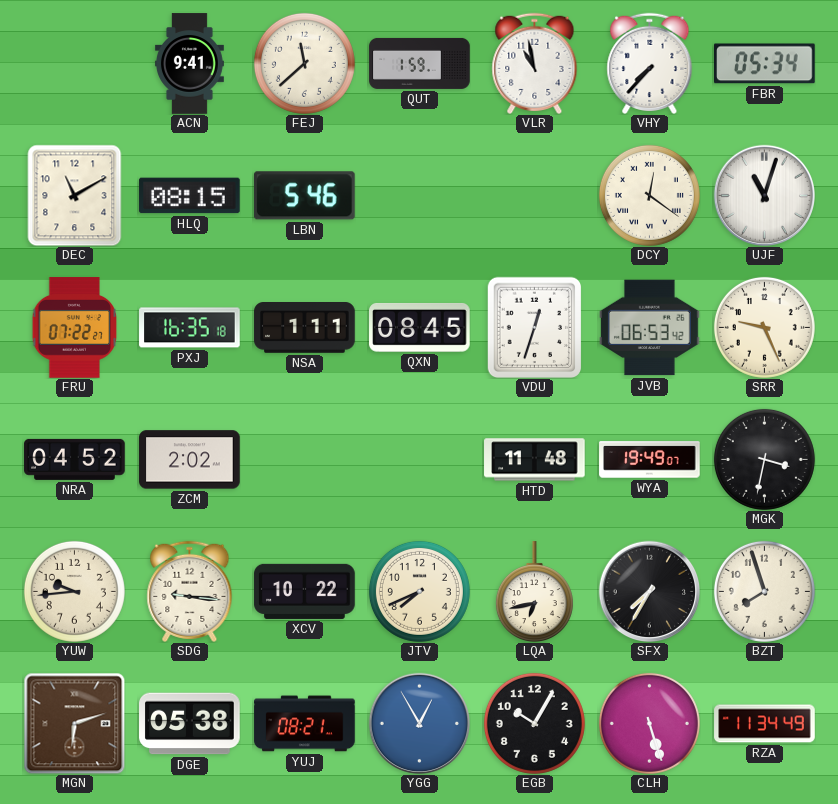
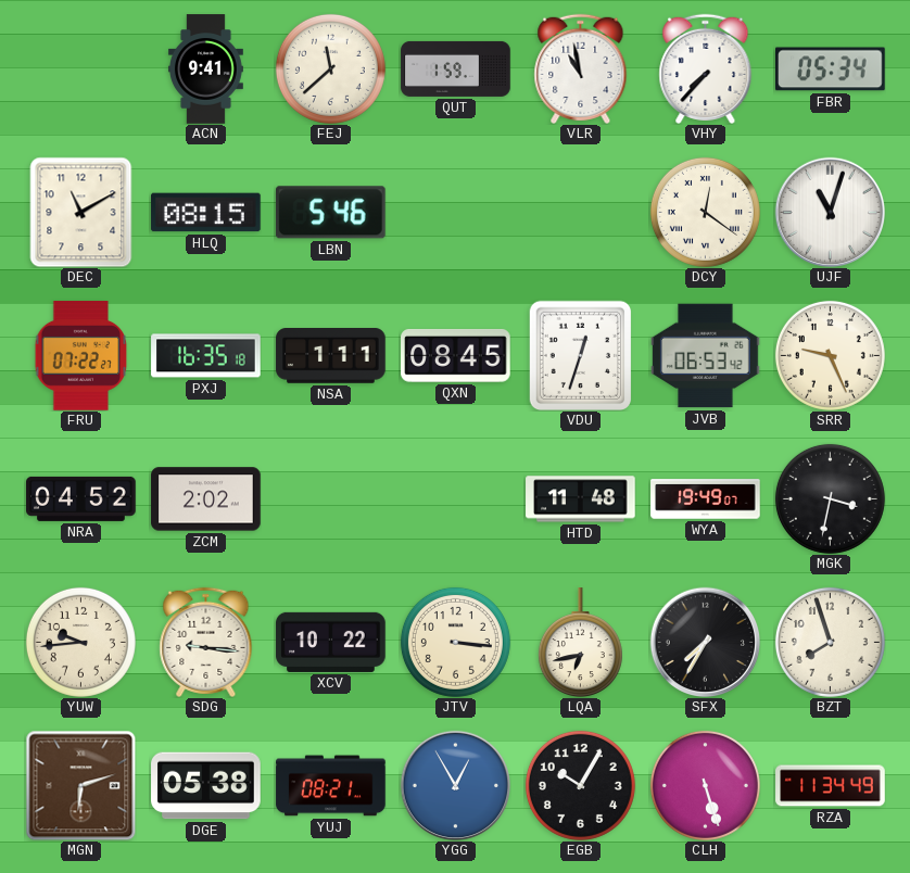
JTV: 7:41 -> 3:16 (455, 642)
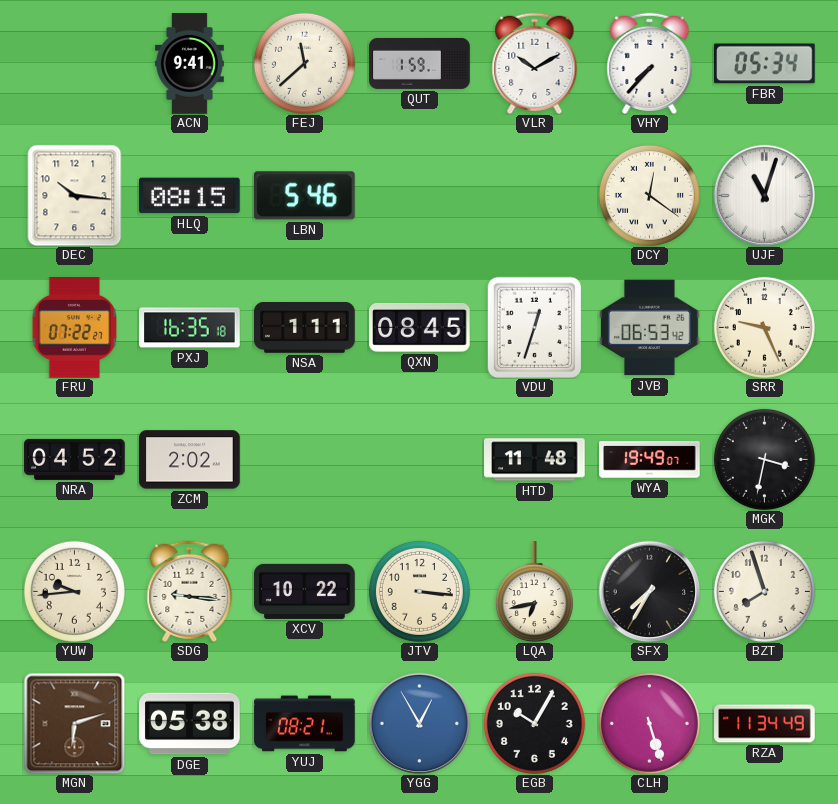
VLR: 10:58 -> 10:10 (535, 63)
DEC: 11:10 -> 10:16 (75, 195)
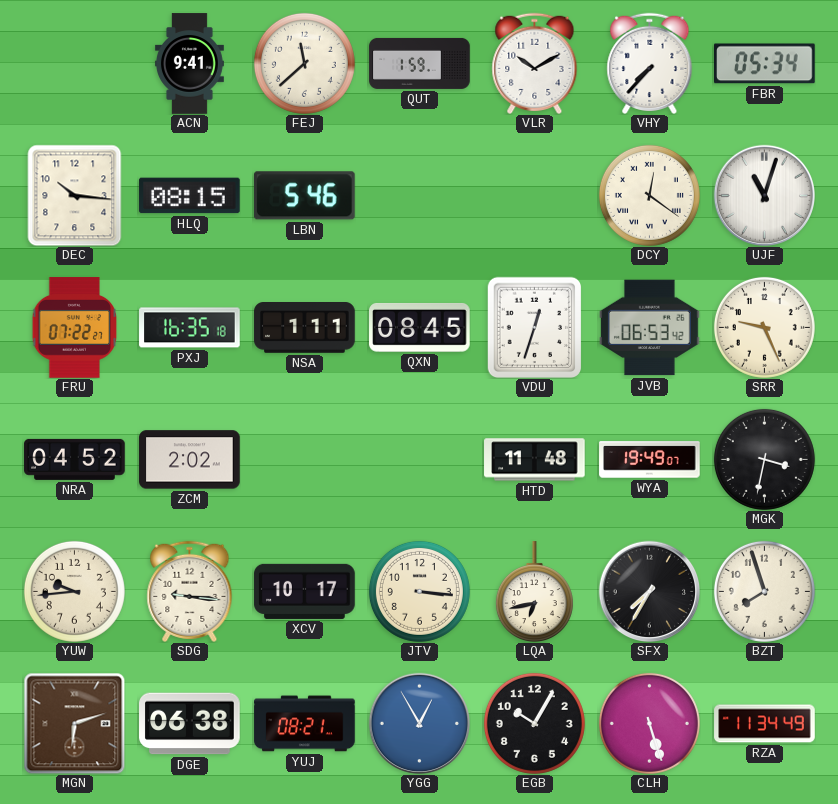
XCV: 10:22 -> 10:17 (305, 591)
DGE: 05:38 -> 06:38 (190, 724)
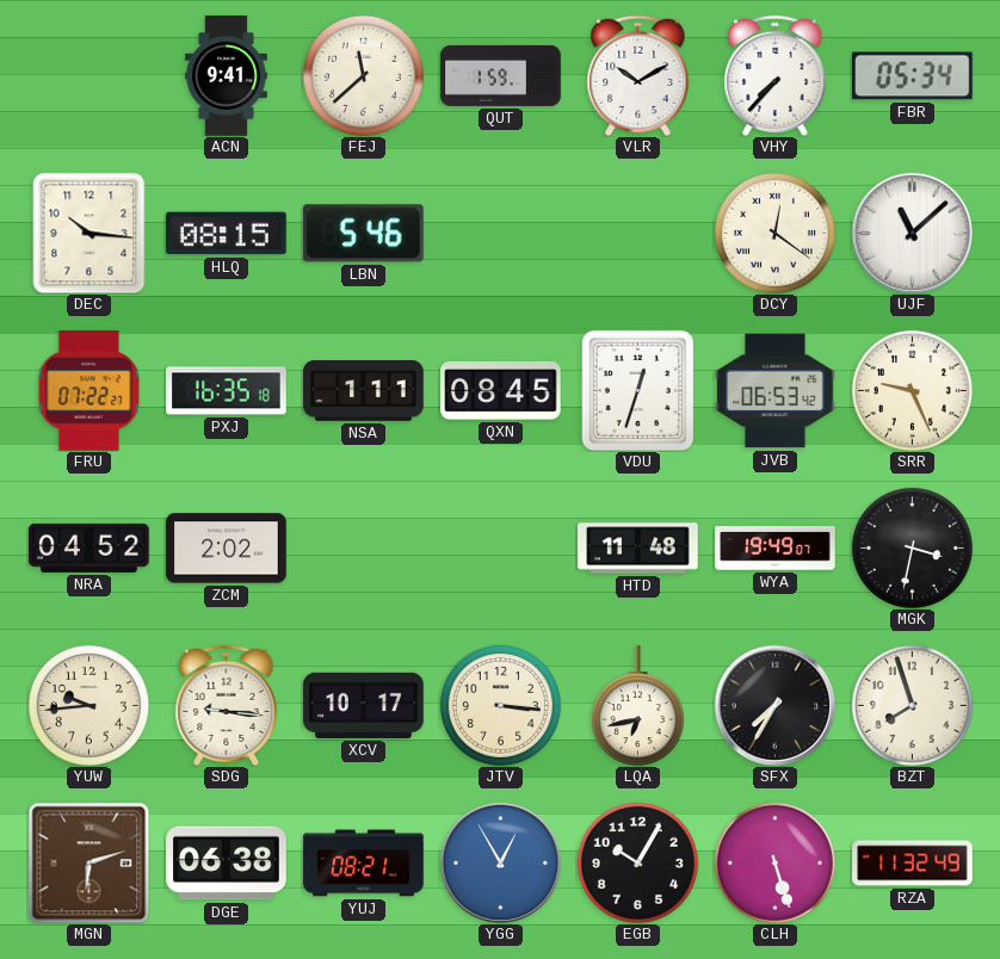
UJF: 11:03 -> 11:08 (912, 233)
RZA: 11:34 -> 11:32 (913, 864)
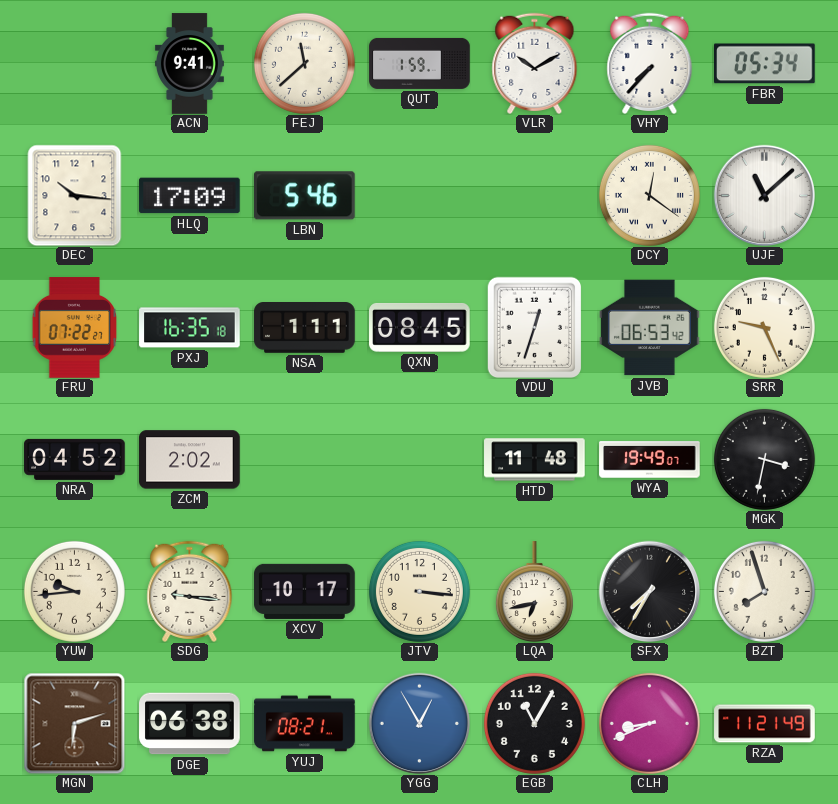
HLQ: 08:15 -> 17:09 (190, 196)
EGB: 10:05 -> 11:05 (534, 723)
CLH: 5:27 -> 8:41 (649, 723)
RZA: 11:32 -> 11:21 (765, 724)
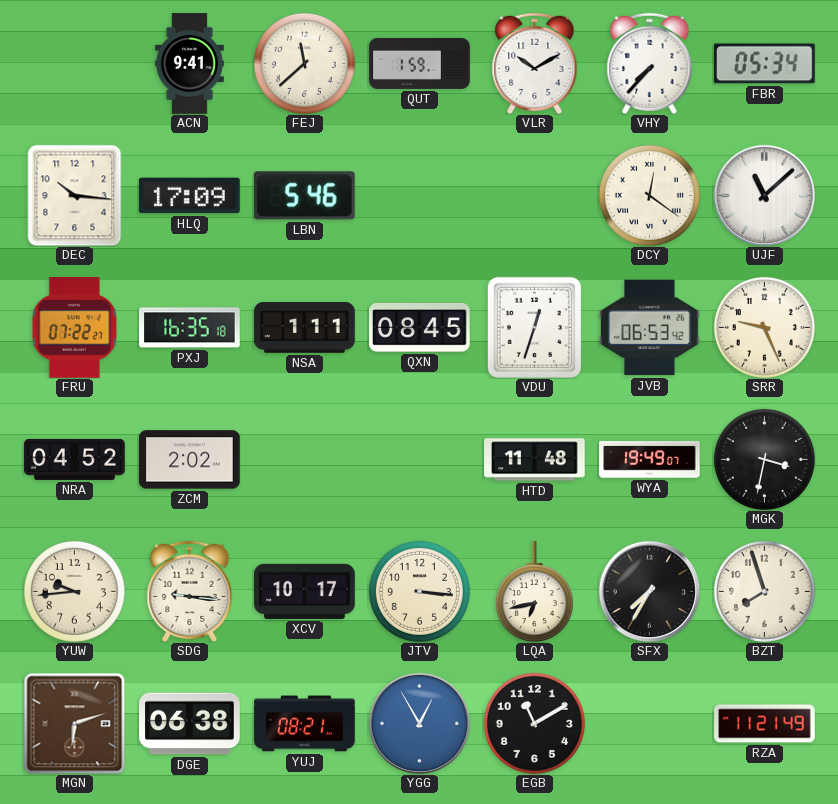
EGB: 11:05 -> 11:10 (534, 723)
CLH: 8:41 -> none (649, 723)
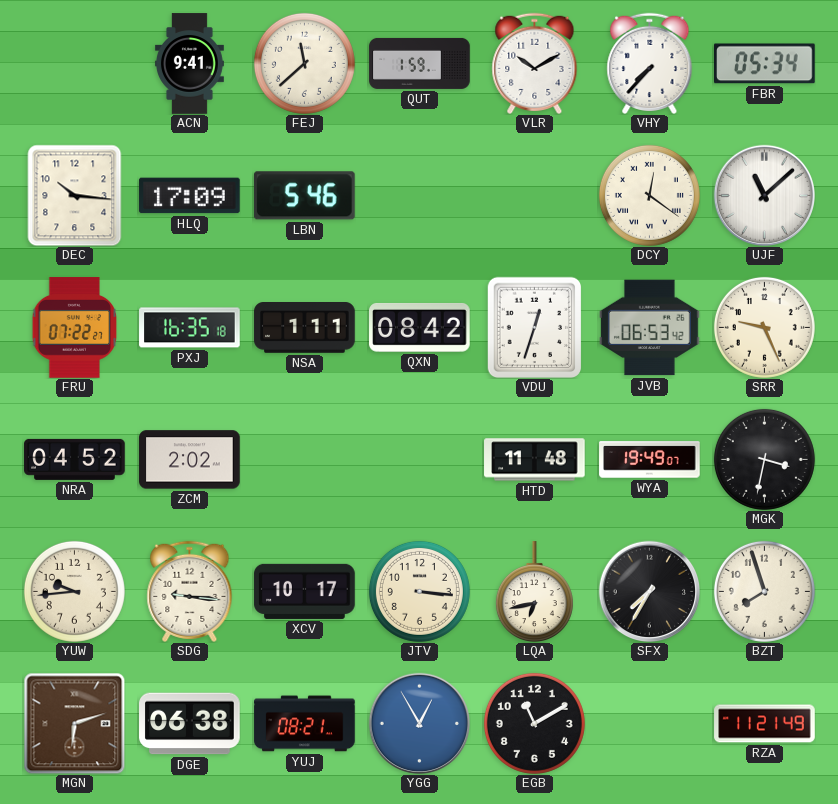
QXN: 08:45 -> 08:42 (420, 327)
